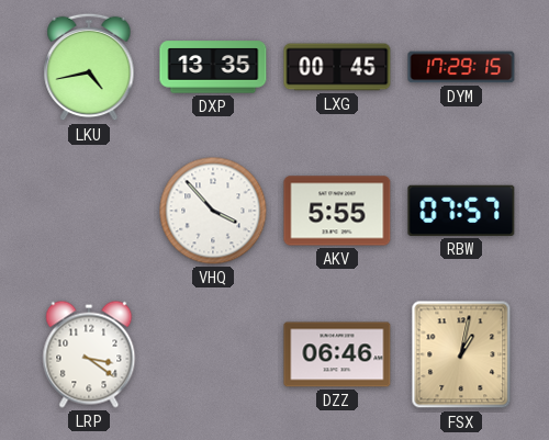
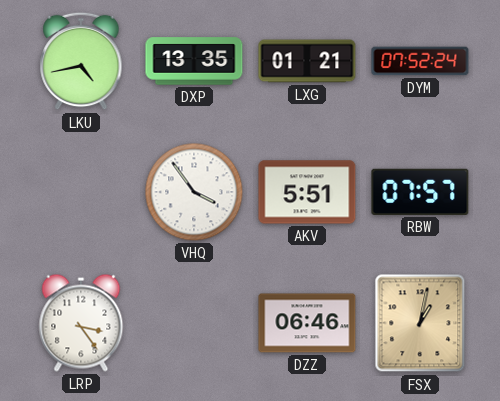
LXG: 00:45 -> 01:21 (307, 61)
DYM: 17:29 -> 07:52 (420, 61)
VHQ: 3:53 -> 3:54 (194, 192)
AKV: 5:55 -> 5:51 (307, 192)
LRP: 3:21 -> 3:24 (81, 323)
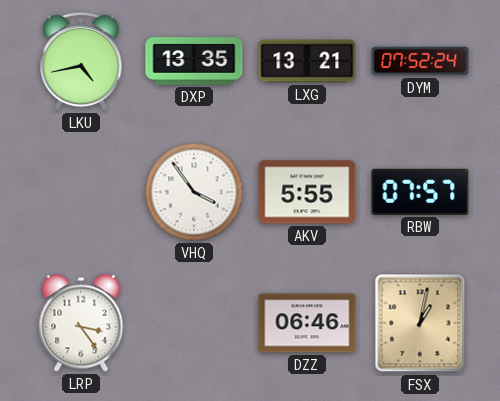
LXG: 01:21 -> 13:21 (307, 61)
AKV: 5:51 -> 5:55 (307, 192)
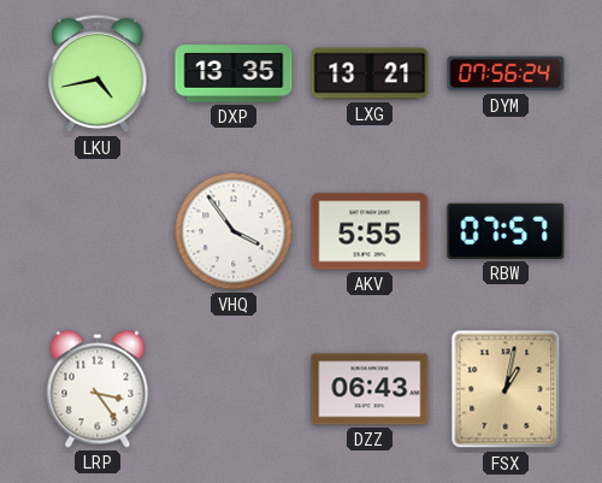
DYM: 07:52 -> 07:56 (506, 73)
DZZ: 06:46 -> 06:43 (370, 389)
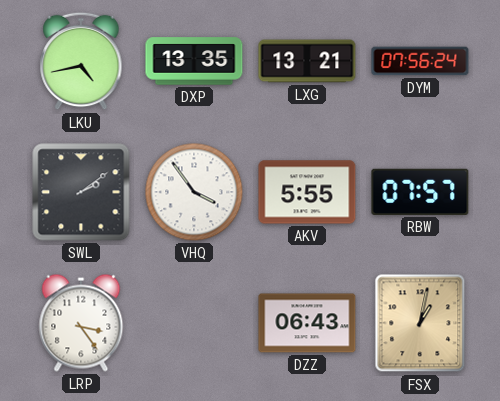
SWL: none -> 2:09 (81, 192)
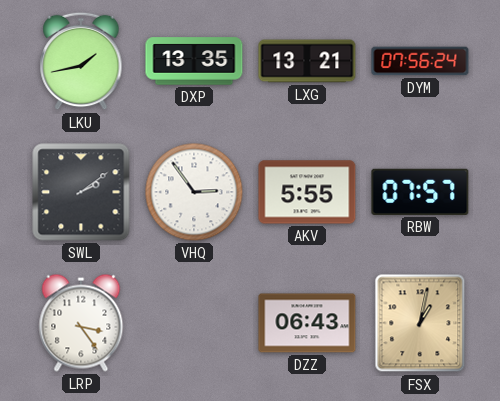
LKU: 4:43 -> 1:43 (81, 61)
VHQ: 3:54 -> 2:54 (194, 192)
